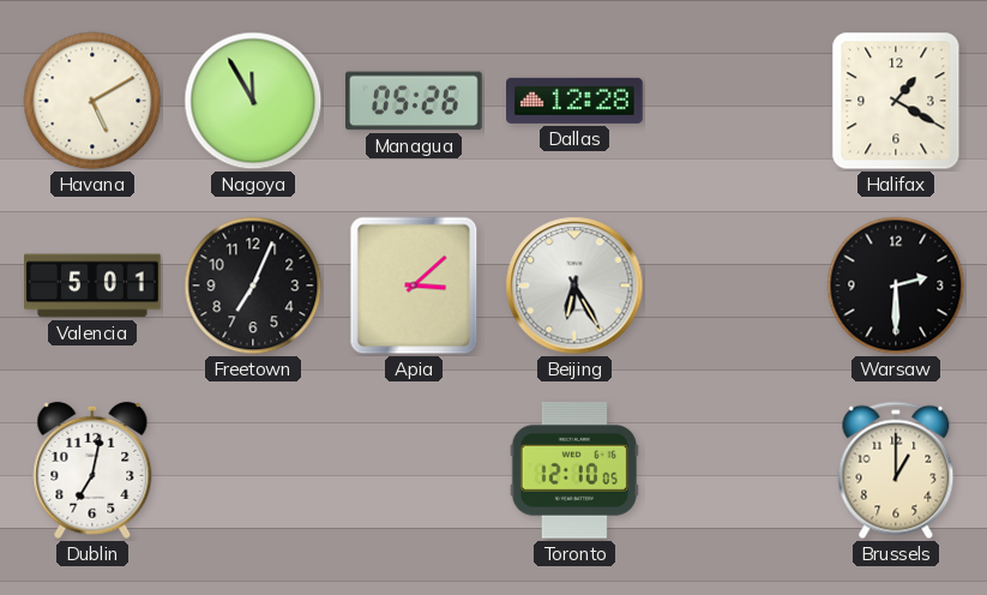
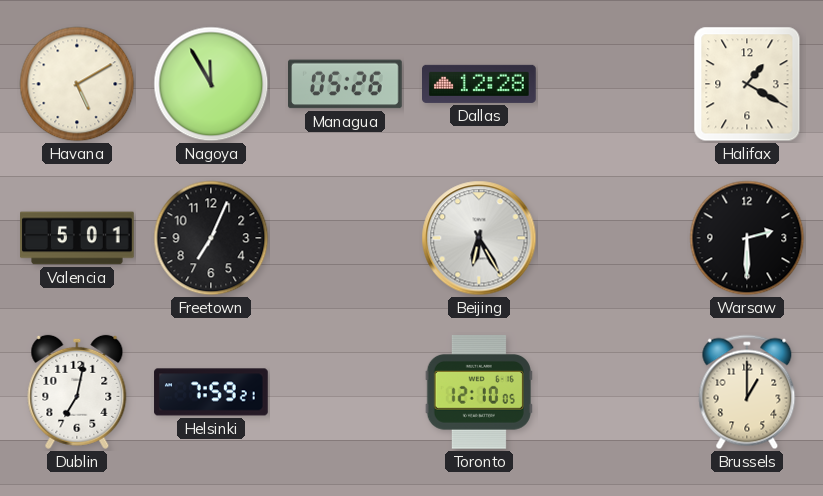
Apia: 3:08 -> none (414, 286)
Helsinki: none -> 7:59 (211, 392)
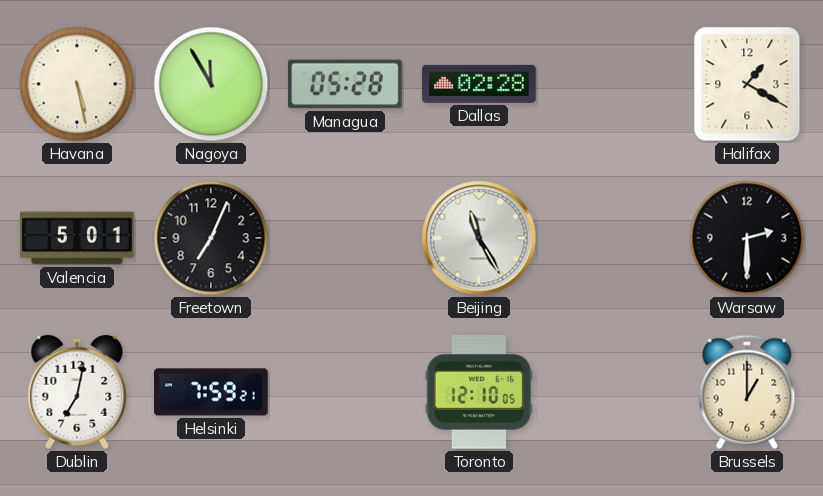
Havana: 5:10 -> 5:28 (77, 84)
Managua: 05:26 -> 05:28 (346, 84)
Dallas: 12:28 -> 02:28 (479, 84)
Beijing: 6:25 -> 11:25 (479, 238)
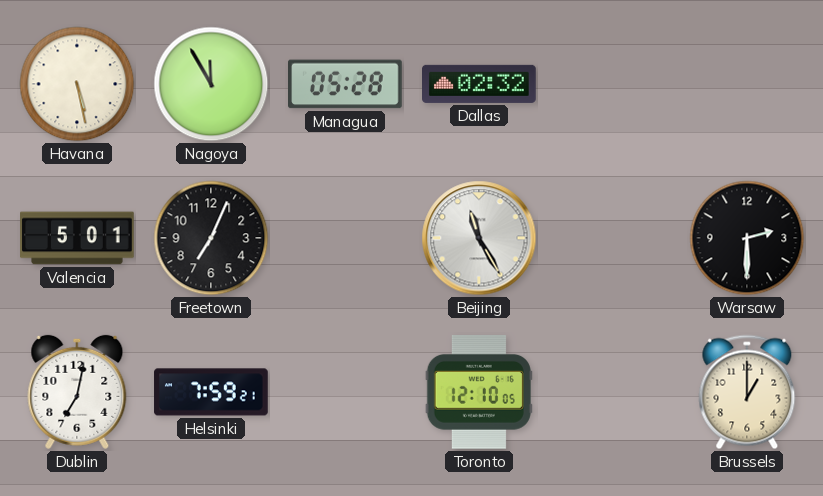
Dallas: 02:28 -> 02:32 (479, 84)
Halifax: 1:20 -> none (747, 84)
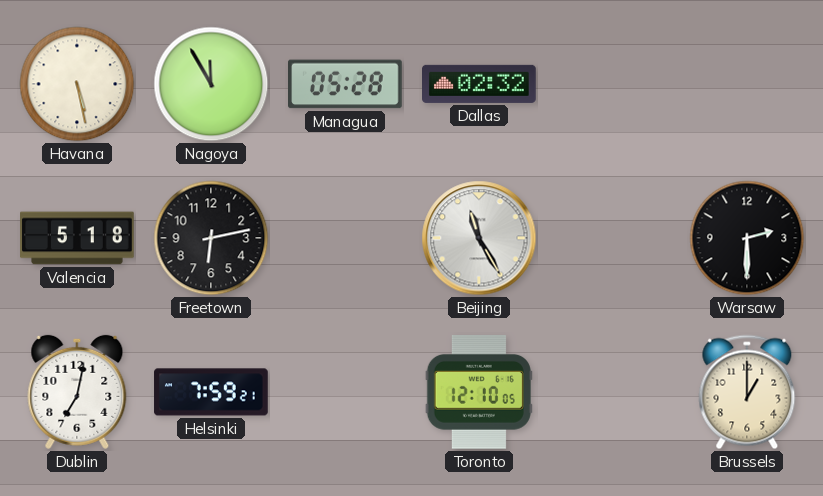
Valencia: 5:01 -> 5:18 (77, 238)
Freetown: 7:04 -> 6:13 (211, 238)
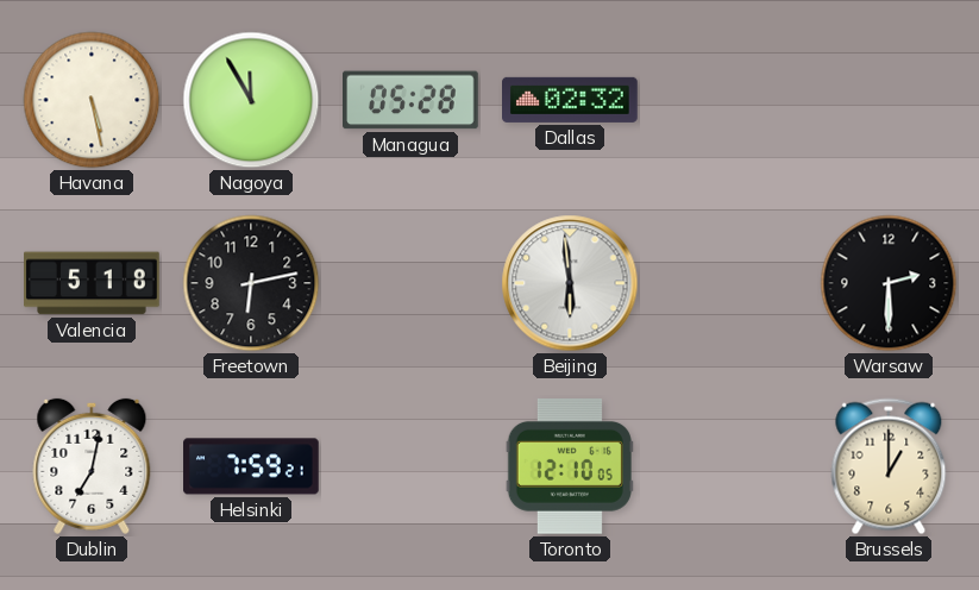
Beijing: 11:25 -> 5:59 (570, 283)
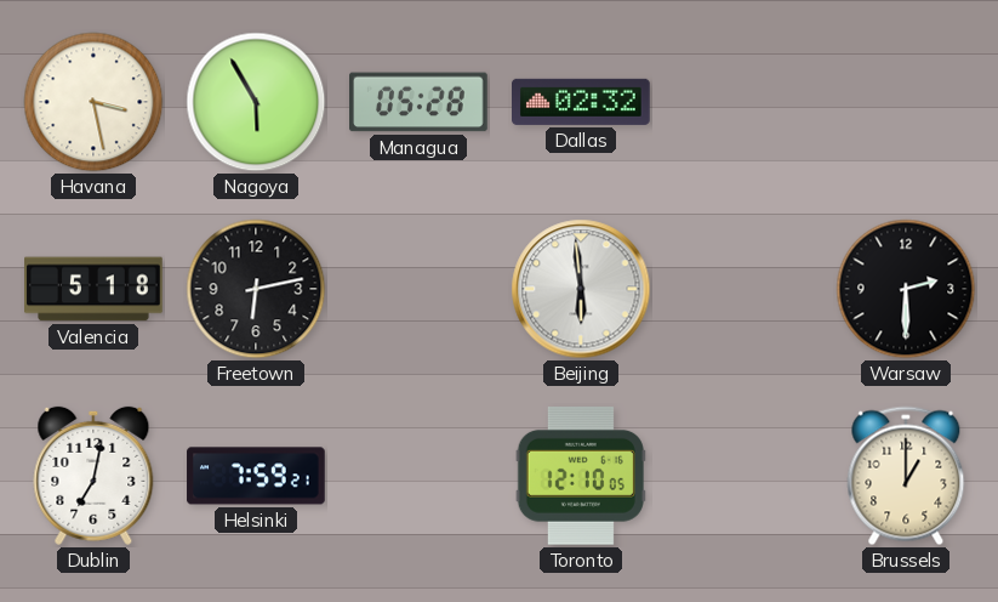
Havana: 5:28 -> 3:28 (93, 102)
Nagoya: 11:55 -> 5:55 (256, 102)
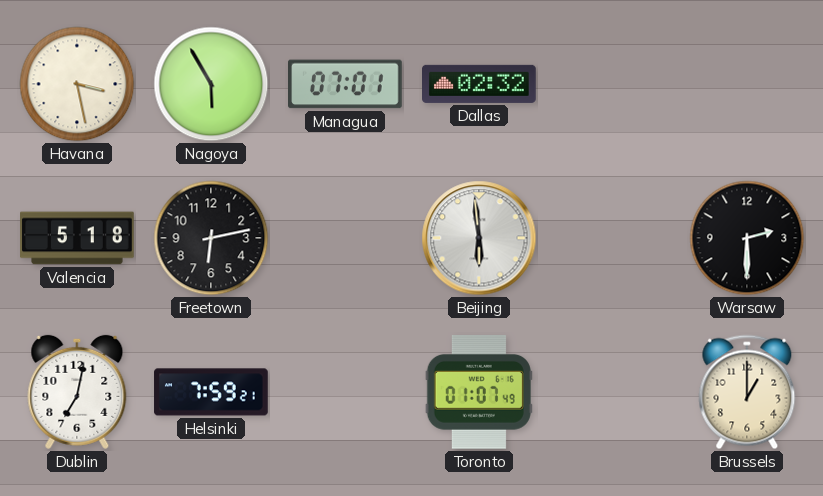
Managua: 05:28 -> 07:01 (346, 84)
Toronto: 12:10 -> 01:07 (479, 392)
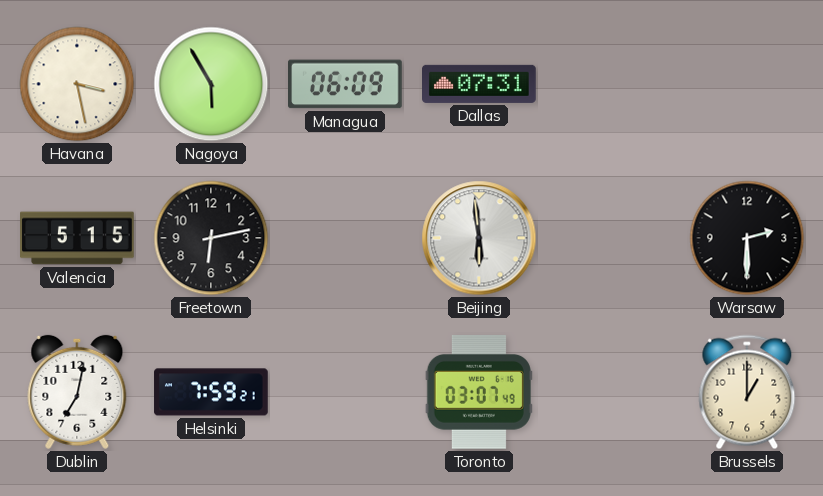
Managua: 07:01 -> 06:09 (346, 84)
Dallas: 02:32 -> 07:31 (479, 84)
Valencia: 5:18 -> 5:15 (77, 238)
Toronto: 01:07 -> 03:07 (479, 392)
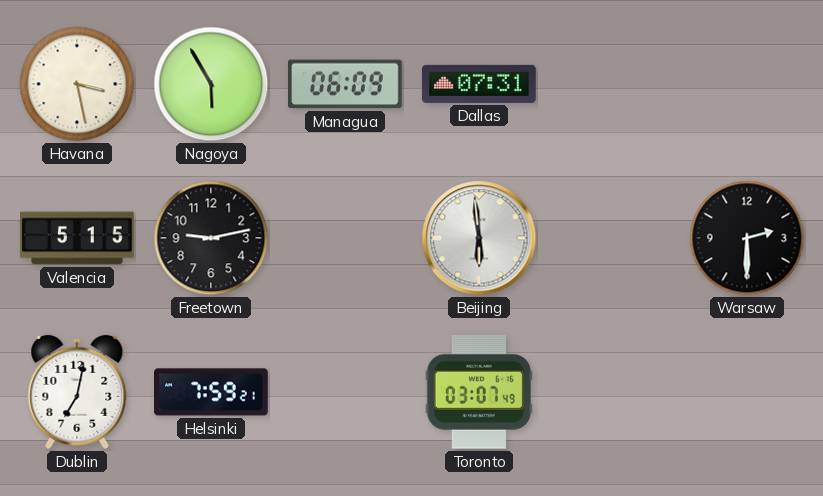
Freetown: 6:13 -> 9:13 (211, 238)
Brussels: 1:00 -> none (747, 392)
